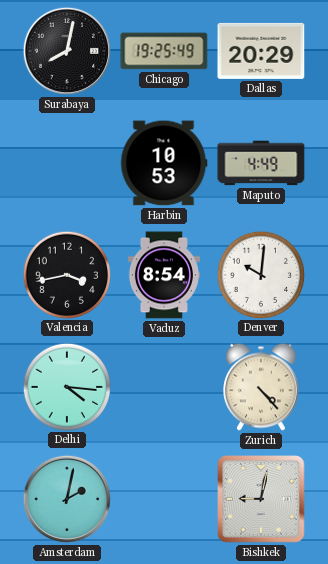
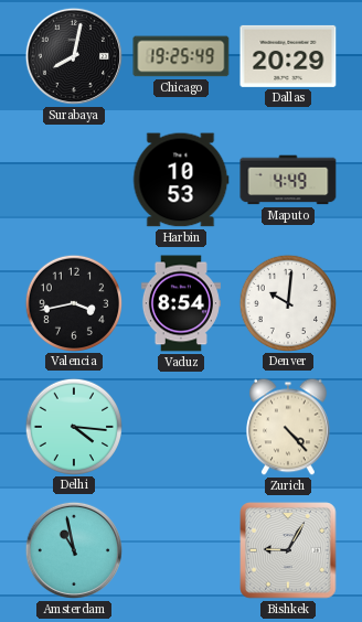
Amsterdam: 2:02 -> 10:58 (74, 550)
Bishkek: 9:02 -> 9:05 (288, 550)
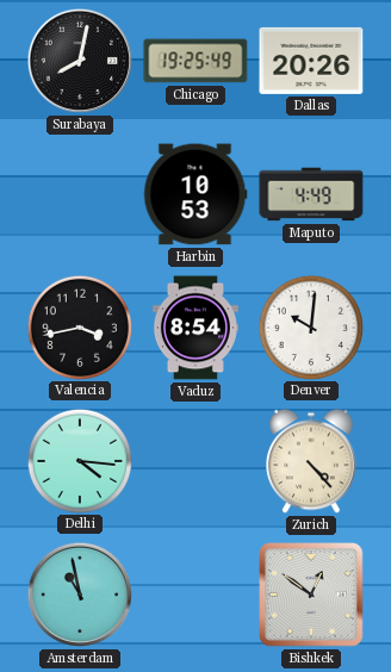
Dallas: 20:29 -> 20:26 (311, 61)
Bishkek: 9:05 -> 12:51 (311, 595)
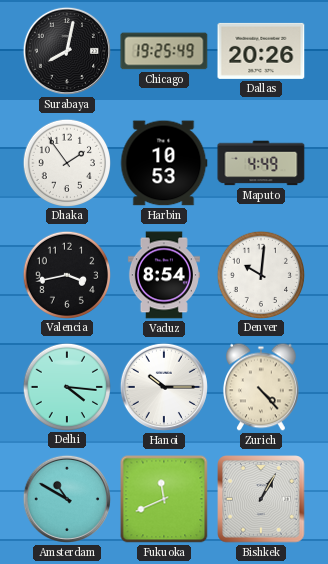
Dhaka: none -> 1:54 (66, 162)
Hanoi: none -> 10:15 (164, 387)
Amsterdam: 10:58 -> 10:50 (67, 499)
Fukuoka: none -> 11:41 (164, 499)
Bishkek: 12:51 -> 1:05 (261, 499)
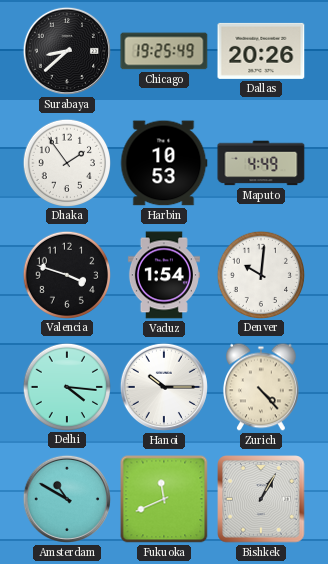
Surabaya: 8:02 -> 8:38 (67, 51)
Valencia: 3:43 -> 3:48 (66, 274)
Vaduz: 8:54 -> 1:54 (164, 275)
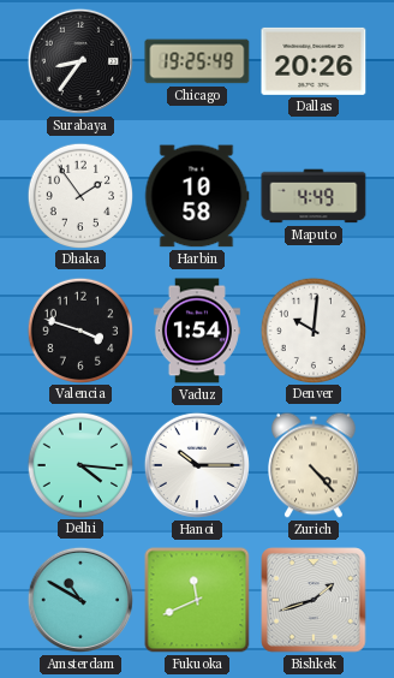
Surabaya: 8:38 -> 8:36 (80, 61)
Harbin: 10:53 -> 10:58 (197, 196)
Bishkek: 1:05 -> 1:42 (314, 600)
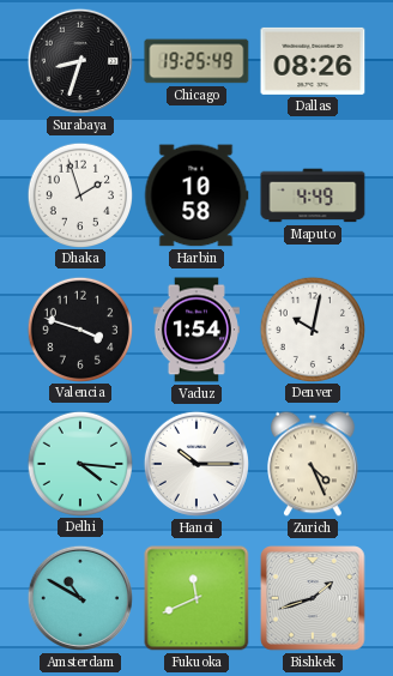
Surabaya: 8:36 -> 8:33 (80, 61)
Dallas: 20:26 -> 08:26 (313, 61)
Dhaka: 1:54 -> 1:57 (79, 194)
Denver: 10:01 -> 10:02 (312, 328)
Zurich: 4:23 -> 4:26 (314, 464)
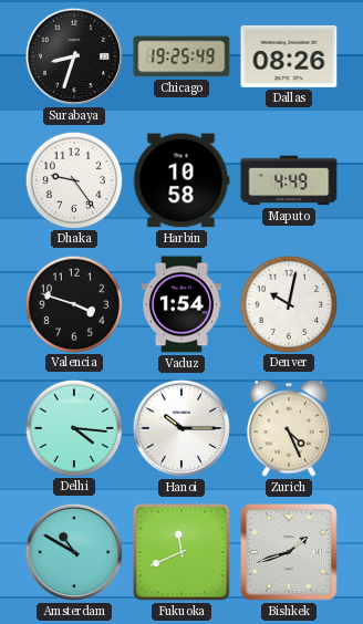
Dhaka: 1:57 -> 9:24 (73, 179)
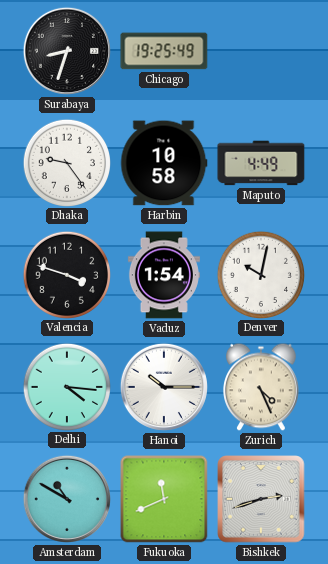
Dallas: 08:26 -> none (289, 56)
Bishkek: 1:42 -> 2:42 (261, 499)
